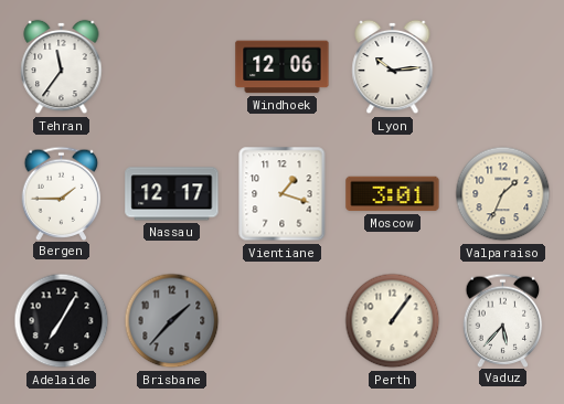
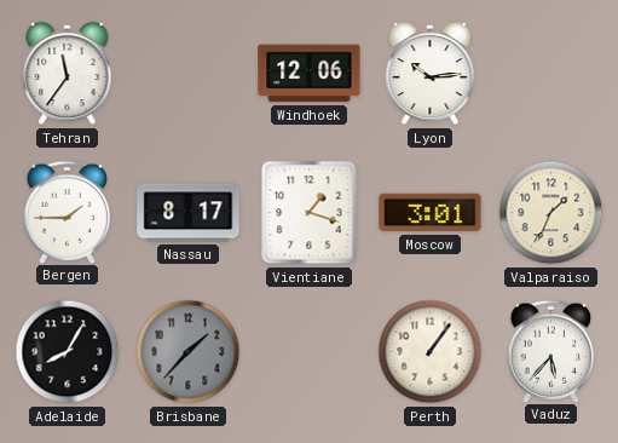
Nassau: 12:17 -> 8:17 (189, 213)
Adelaide: 7:05 -> 8:05 (68, 352)
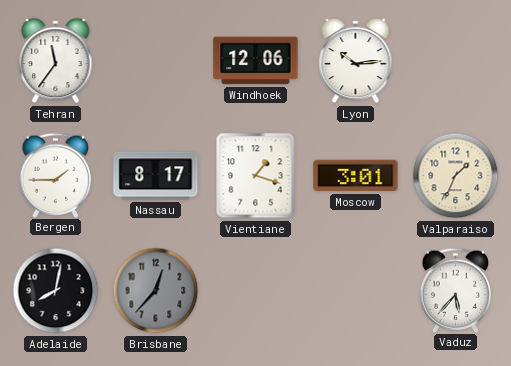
Adelaide: 8:05 -> 8:02 (56, 291)
Brisbane: 1:37 -> 12:37 (156, 291)
Perth: 1:06 -> none (431, 352)
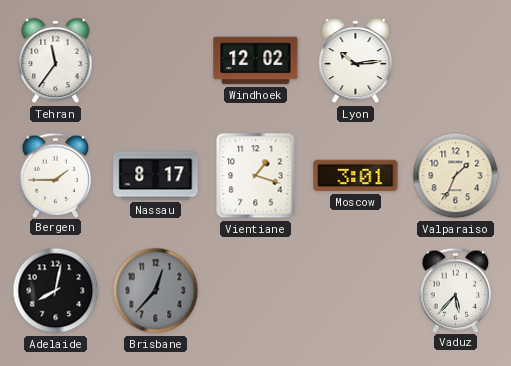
Windhoek: 12:06 -> 12:02 (256, 61)
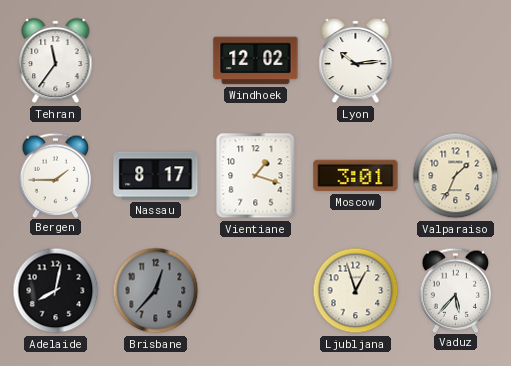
Ljubljana: none -> 12:57 (356, 291)
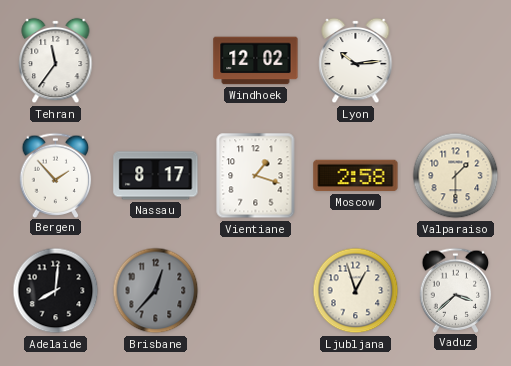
Bergen: 1:45 -> 1:53 (56, 175)
Moscow: 3:01 -> 2:58 (356, 176)
Valparaiso: 1:34 -> 1:30 (456, 176)
Adelaide: 8:02 -> 8:01 (56, 291)
Vaduz: 5:37 -> 3:38 (456, 290)
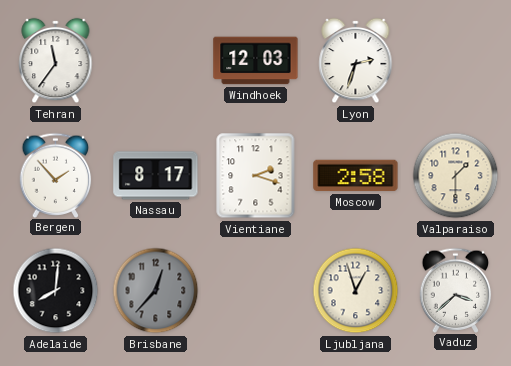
Windhoek: 12:02 -> 12:03 (256, 61)
Lyon: 10:14 -> 2:33 (356, 61)
Vientiane: 1:18 -> 2:18 (256, 176)
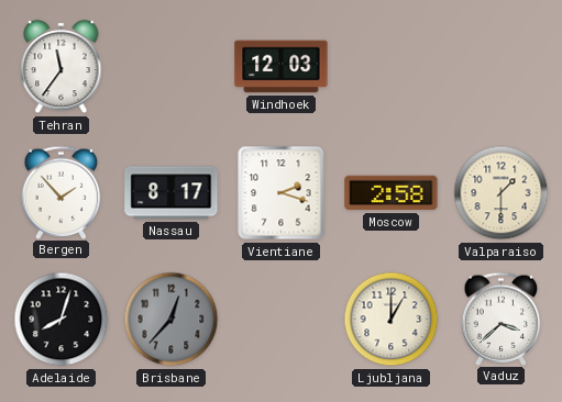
Lyon: 2:33 -> none (356, 61)
Adelaide: 8:01 -> 8:03 (62, 320)
Ljubljana: 12:57 -> 1:00 (392, 320)
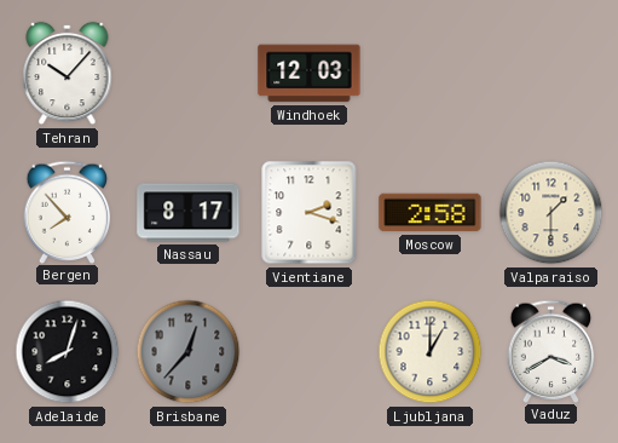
Tehran: 11:36 -> 10:07 (68, 74)
Bergen: 1:53 -> 7:53 (68, 212)
Vaduz: 3:38 -> 3:40 (551, 351)
